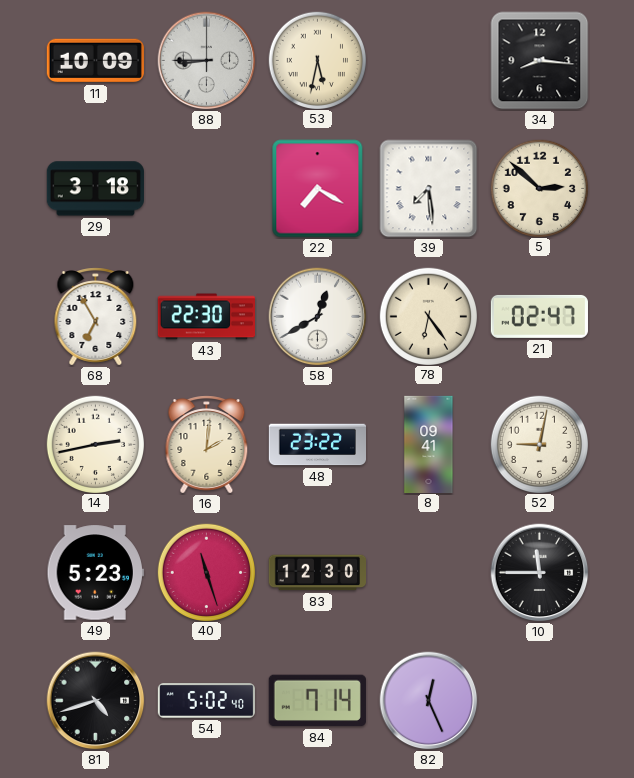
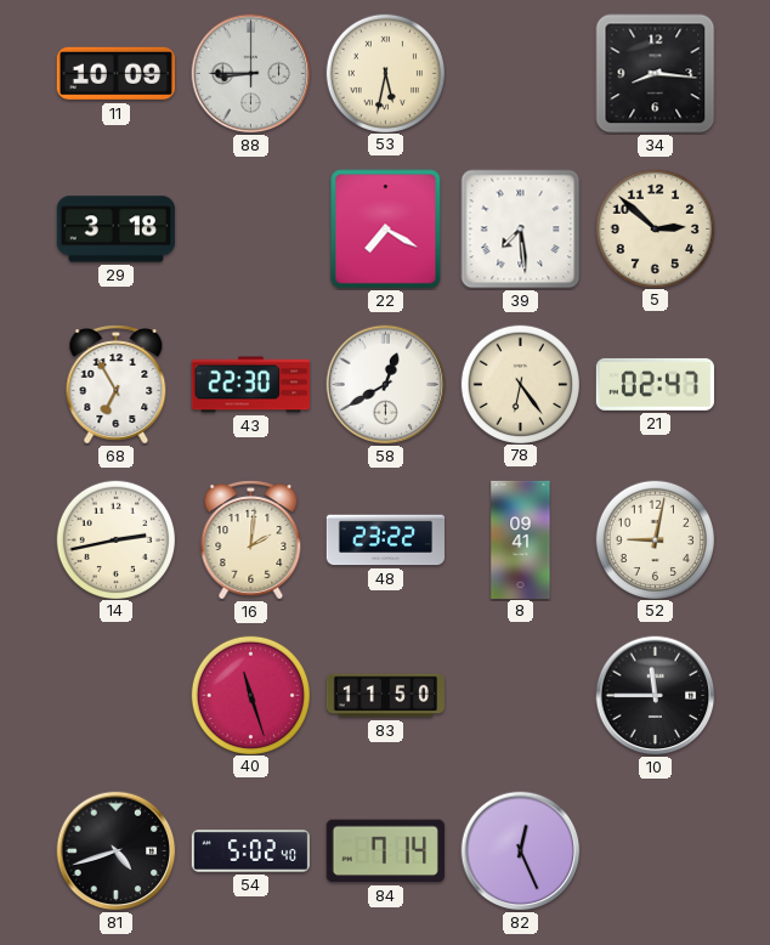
49: 5:23 -> none (95, 573)
83: 12:30 -> 11:50 (385, 696)
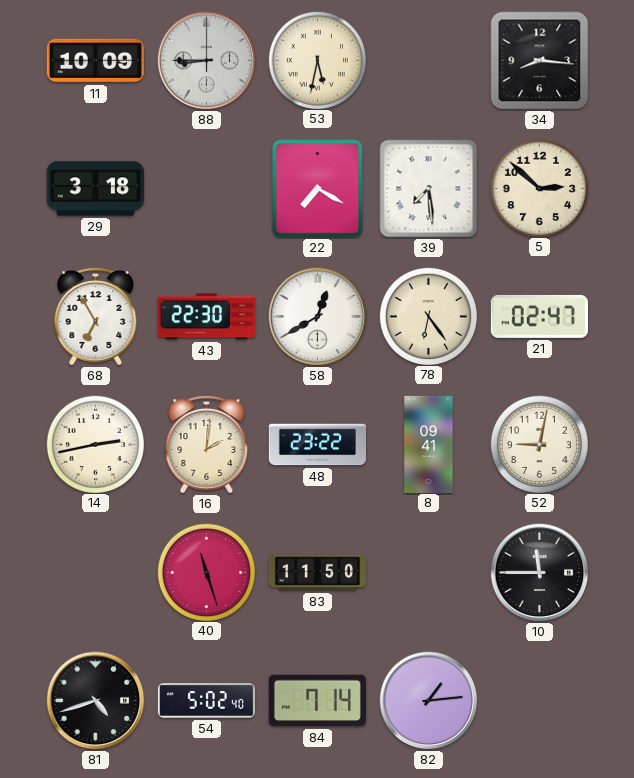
82: 12:26 -> 1:14 (429, 701)
